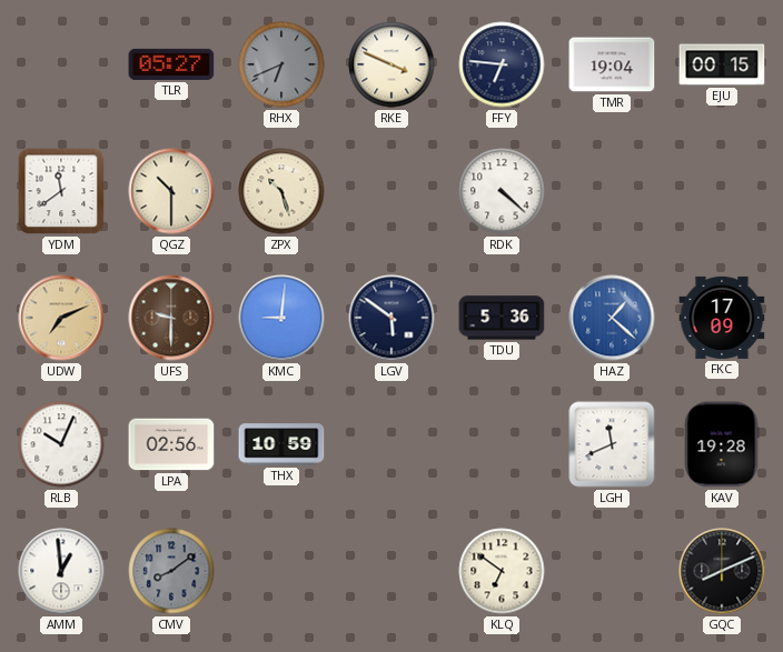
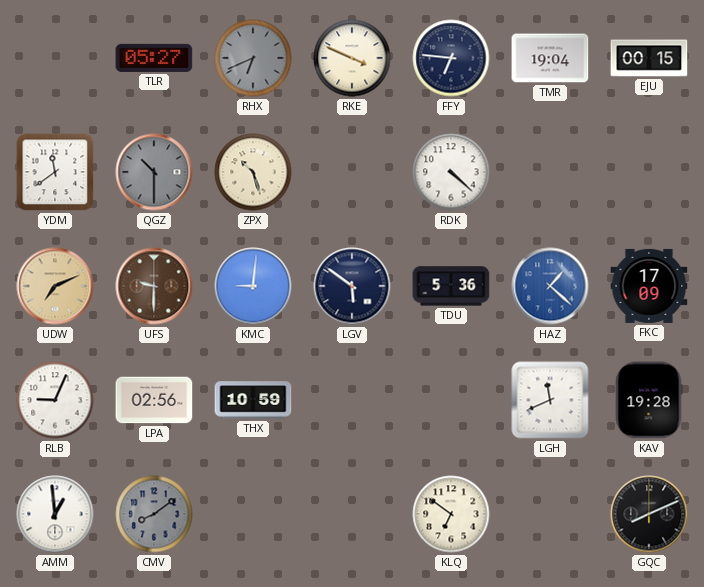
QGZ dial: cream -> grey (154, 172)
RLB: 10:04 -> 9:04 (55, 400)
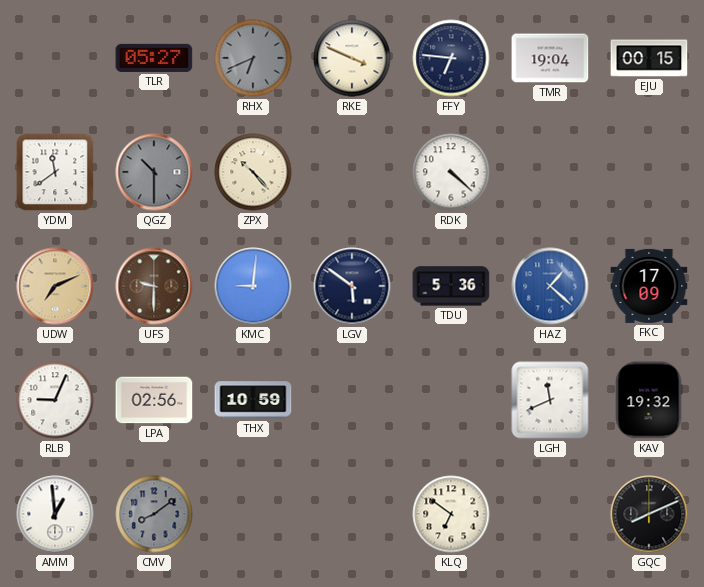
ZPX: 10:27 -> 10:23 (253, 172)
KAV: 19:28 -> 19:32 (649, 400)
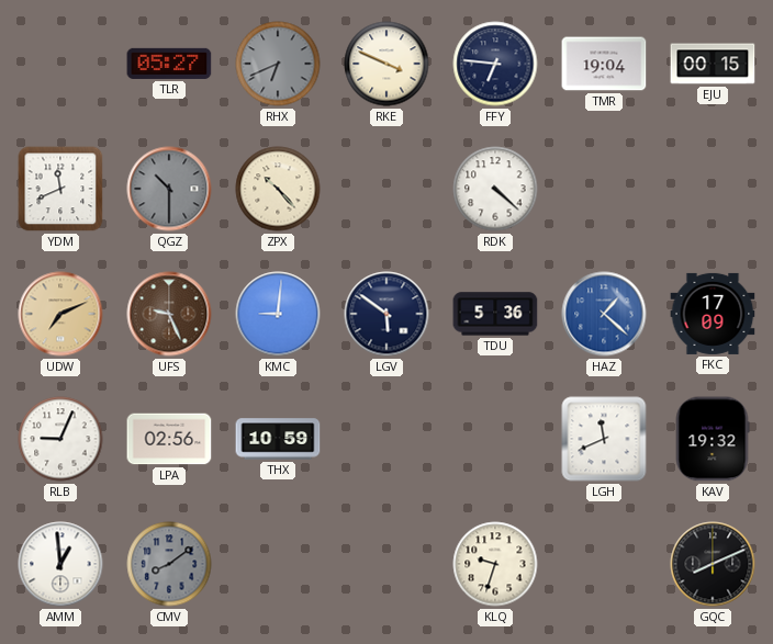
YDM: 11:39 -> 11:41 (60, 189)
UFS: 9:30 -> 9:26 (169, 314)
KLQ: 6:51 -> 9:33 (495, 564)
